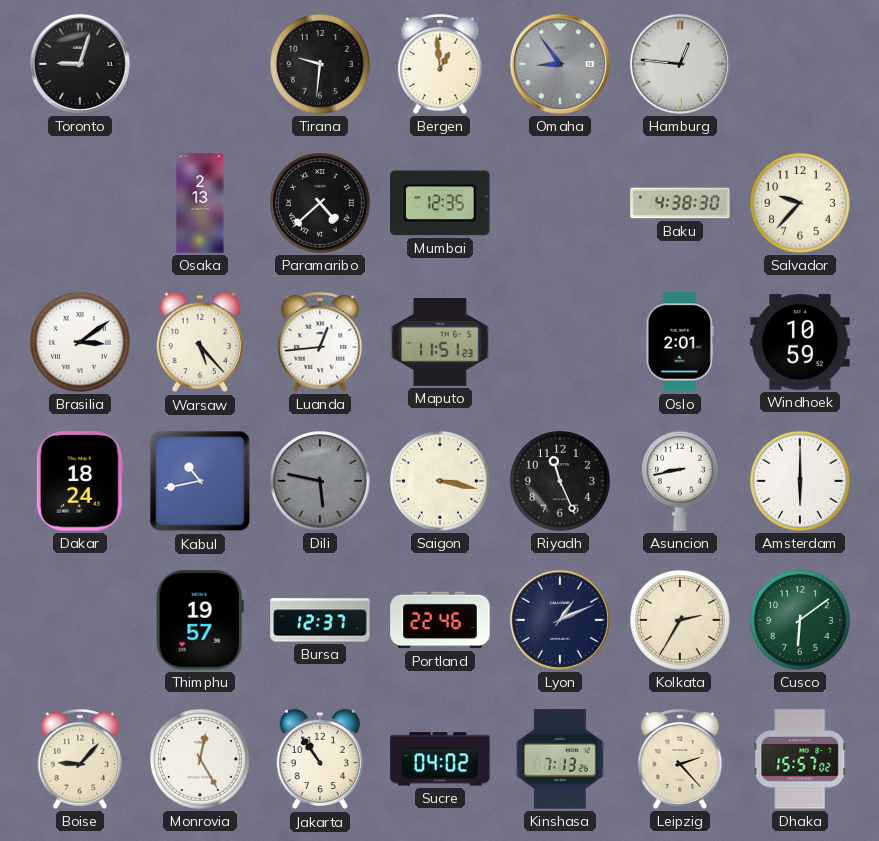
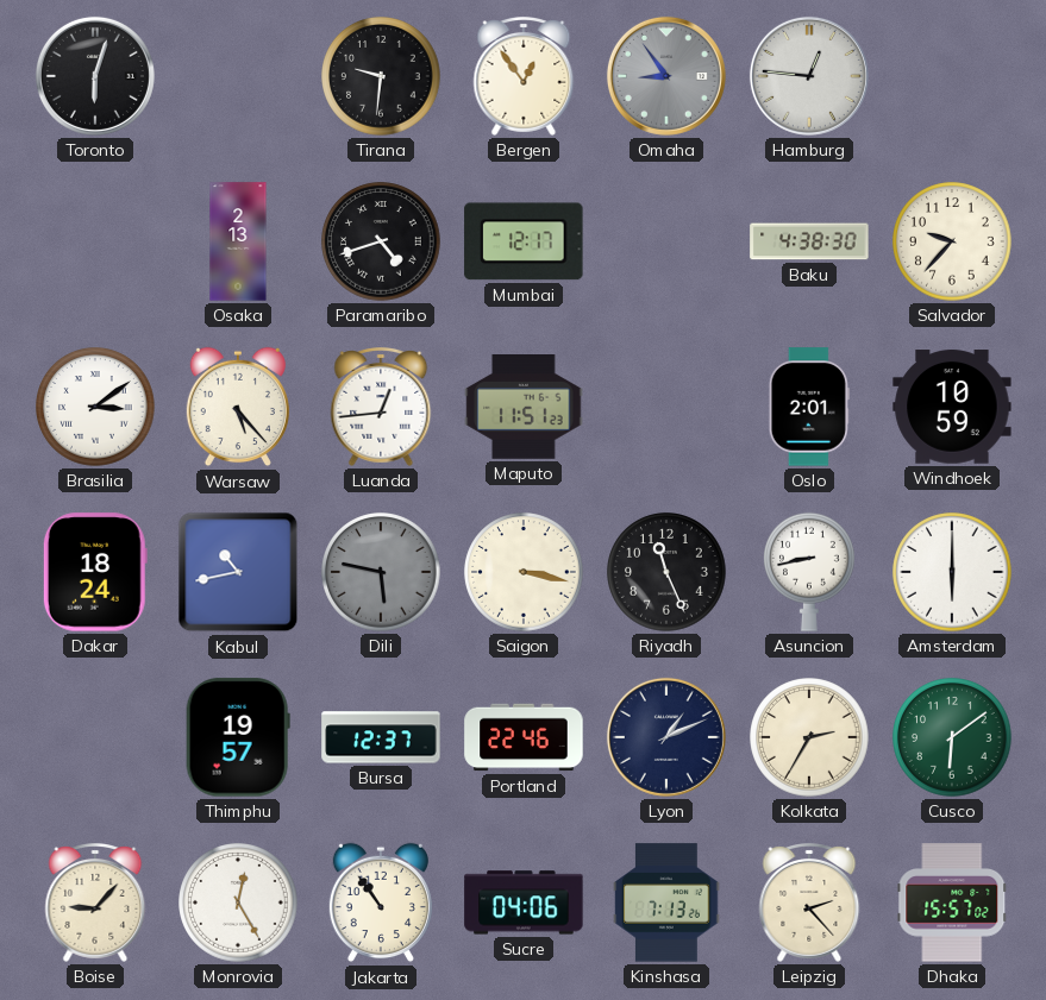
Toronto: 9:03 -> 6:03 (95, 76)
Bergen: 12:59 -> 12:54 (524, 77)
Paramaribo: 4:38 -> 4:42 (381, 241)
Mumbai: 12:35 -> 12:17 (524, 241)
Sucre: 04:02 -> 04:06 (524, 902)
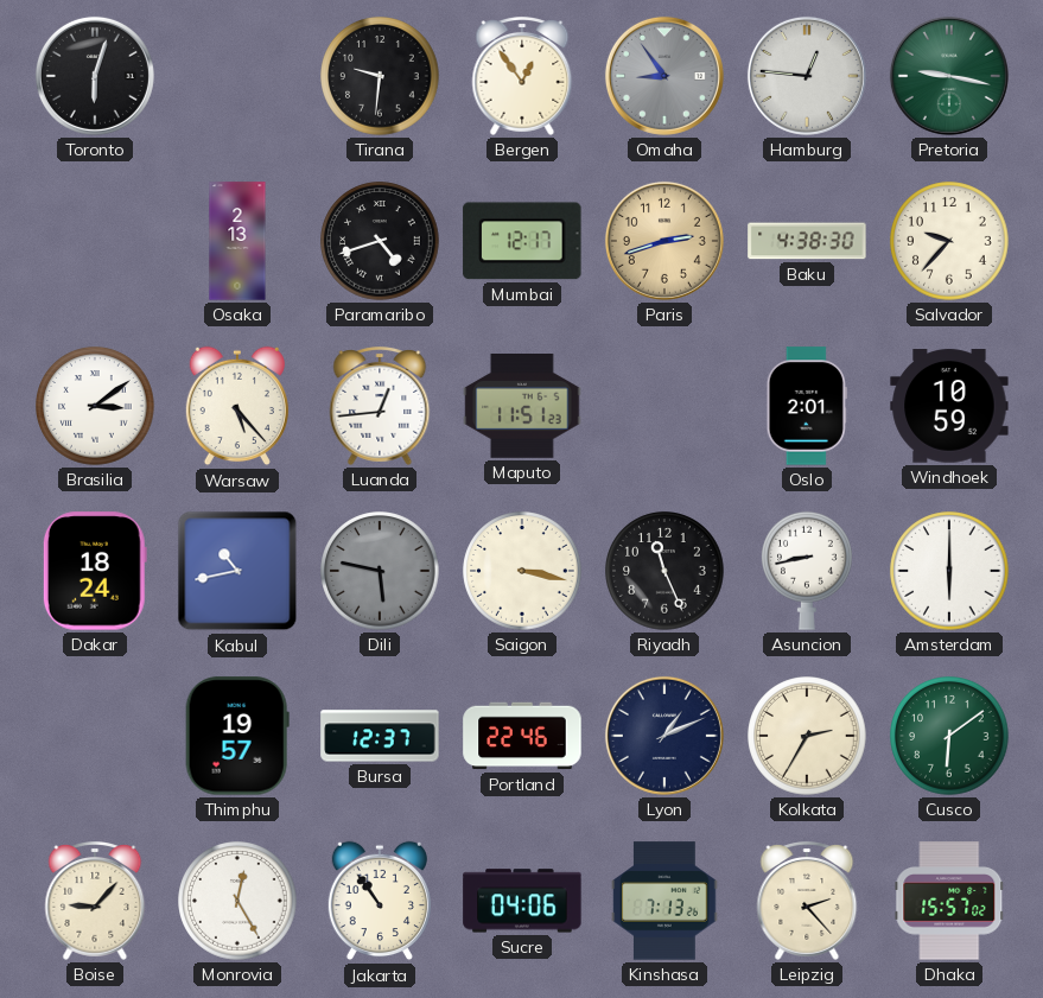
Pretoria: none -> 9:17 (949, 76)
Paris: none -> 2:42 (664, 241)
